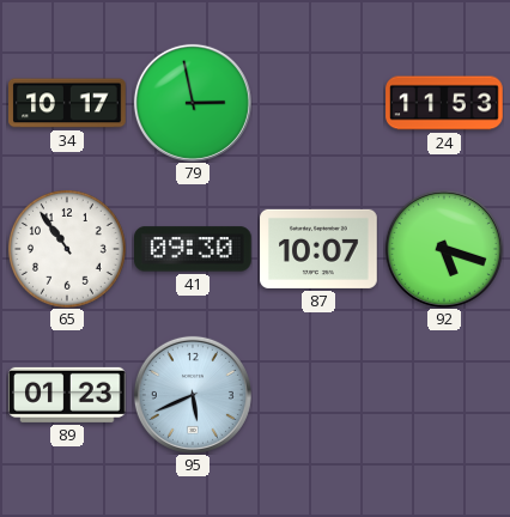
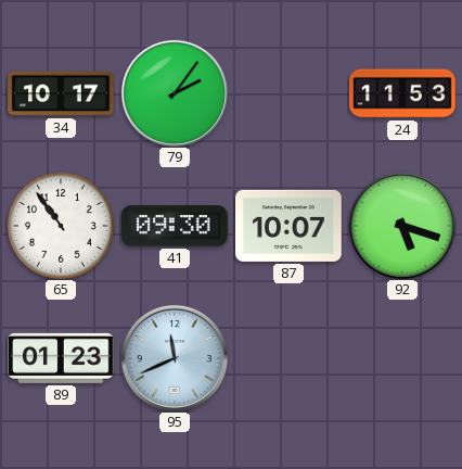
79: 2:58 -> 2:06 (175, 93)
95: 5:41 -> 11:41 (175, 358)
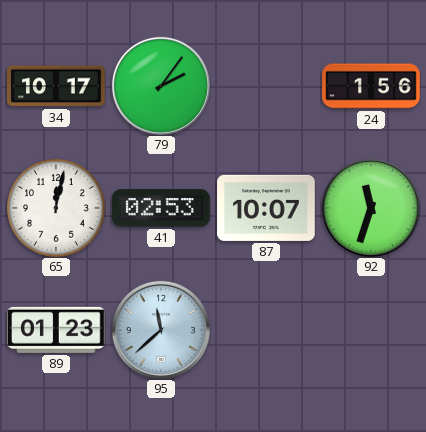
24: 11:53 -> 1:56 (371, 86)
65: 10:54 -> 12:02 (56, 208)
41: 09:30 -> 02:53 (162, 208)
92: 5:18 -> 11:33 (371, 208)
95: 11:41 -> 11:38 (161, 330)
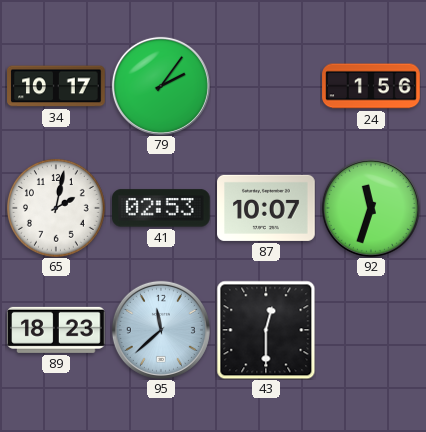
65: 12:02 -> 2:02 (56, 208)
89: 01:23 -> 18:23 (57, 330)
43: none -> 12:30 (266, 330)
